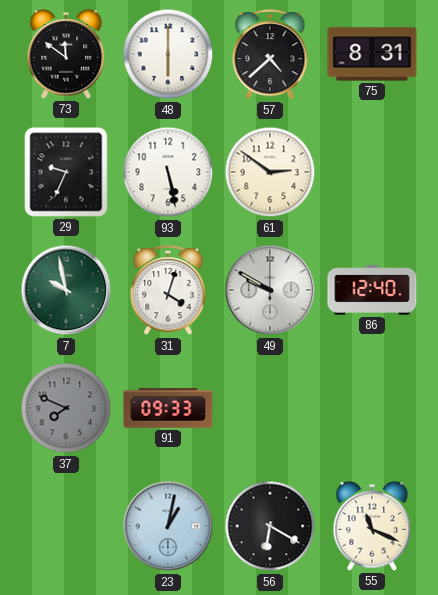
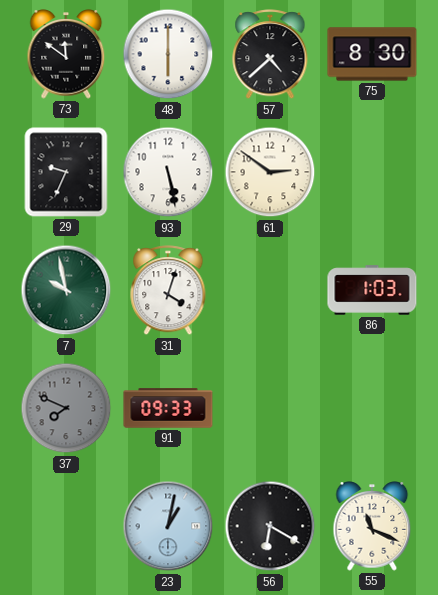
75: 8:31 -> 8:30 (372, 54)
49: 9:50 -> none (270, 290)
86: 12:40 -> 1:03 (372, 290)
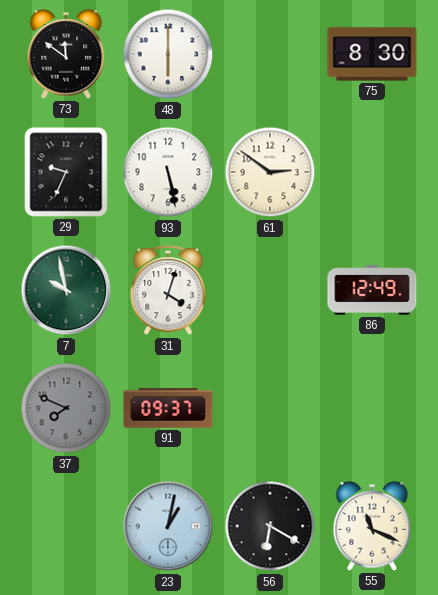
57: 4:38 -> none (270, 55)
86: 1:03 -> 12:49 (372, 290)
91: 09:33 -> 09:37 (168, 408)
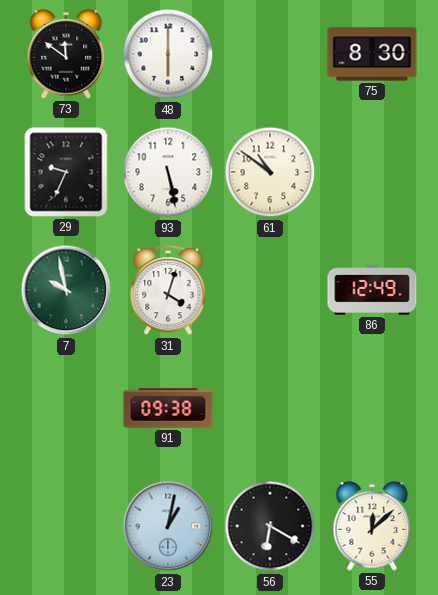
61: 2:51 -> 10:51 (270, 172)
37: 7:49 -> none (66, 408)
91: 09:37 -> 09:38 (168, 408)
55: 11:19 -> 12:08 (372, 526)
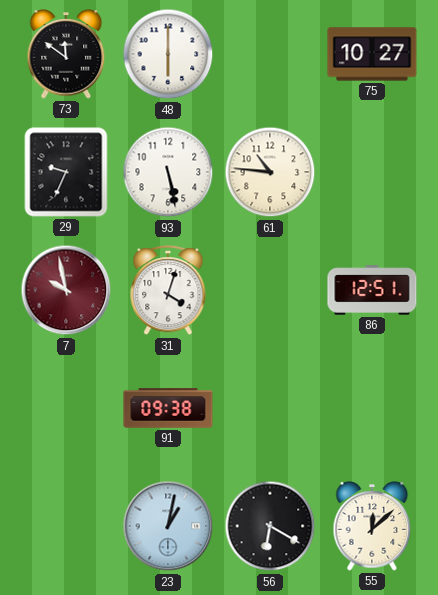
75: 8:30 -> 10:27 (372, 54)
61: 10:51 -> 10:46 (270, 172)
7 dial: green -> burgundy (66, 290)
86: 12:49 -> 12:51 (372, 290)
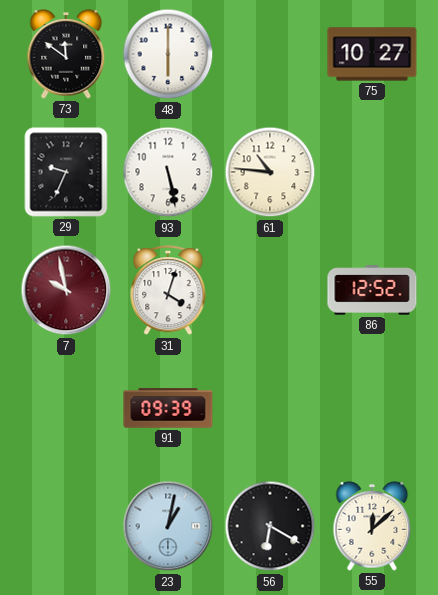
86: 12:51 -> 12:52 (372, 290)
91: 09:38 -> 09:39 (168, 408)
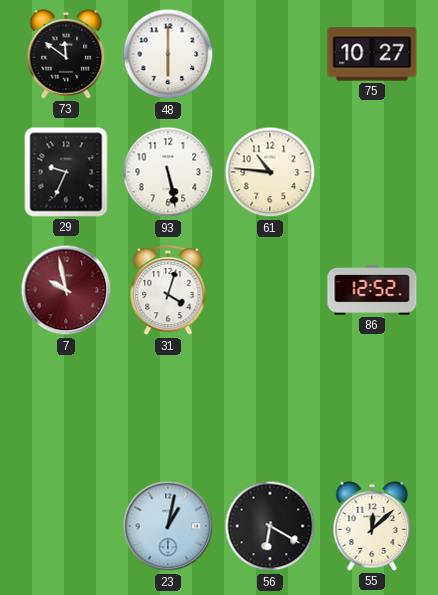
91: 09:39 -> none (168, 408)
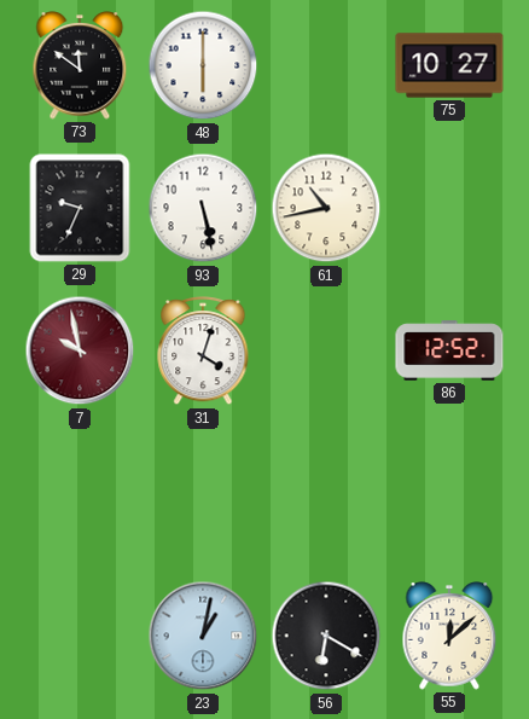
61: 10:46 -> 10:43 (326, 208)
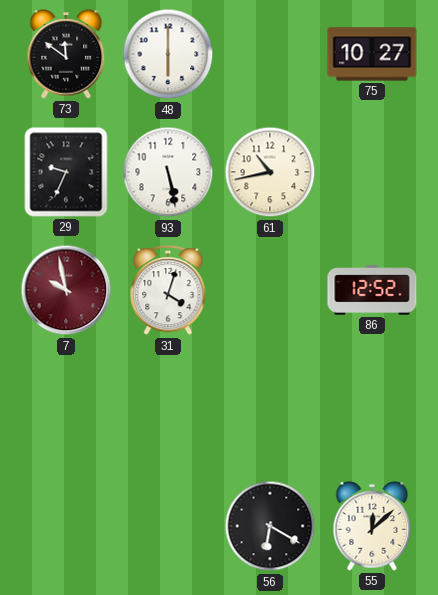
23: 1:02 -> none (203, 636)
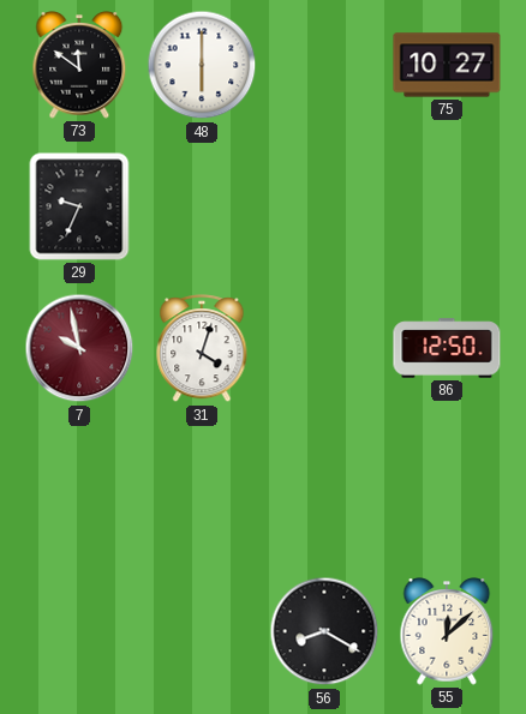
93: 5:28 -> none (168, 172)
61: 10:43 -> none (270, 172)
86: 12:52 -> 12:50 (447, 348)
56: 6:20 -> 8:20 (324, 631)
